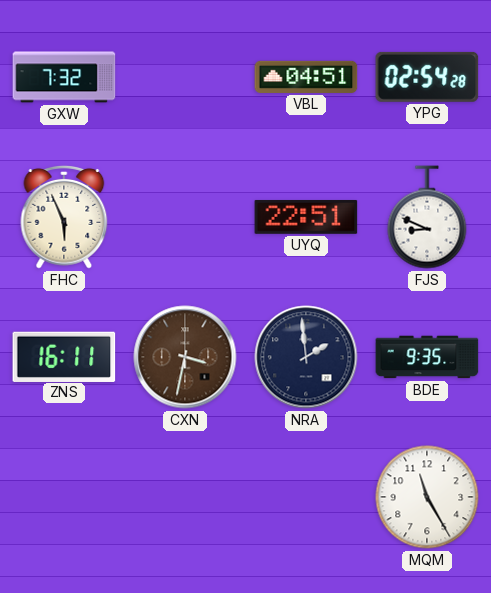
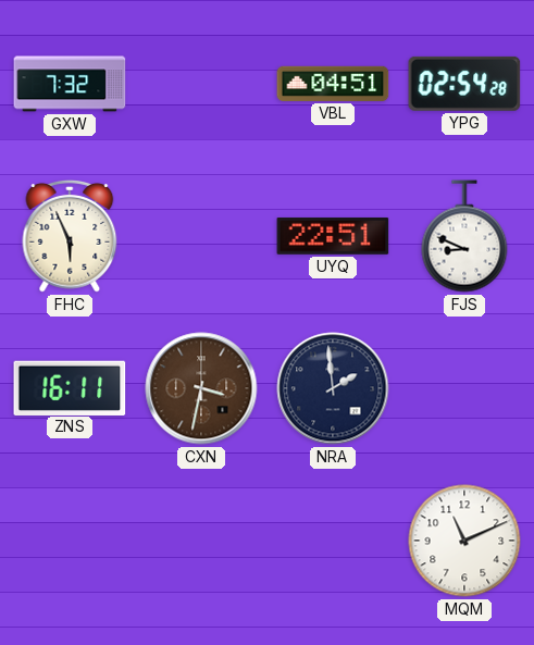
BDE: 9:35 -> none (427, 357)
MQM: 11:25 -> 11:11 (464, 541)
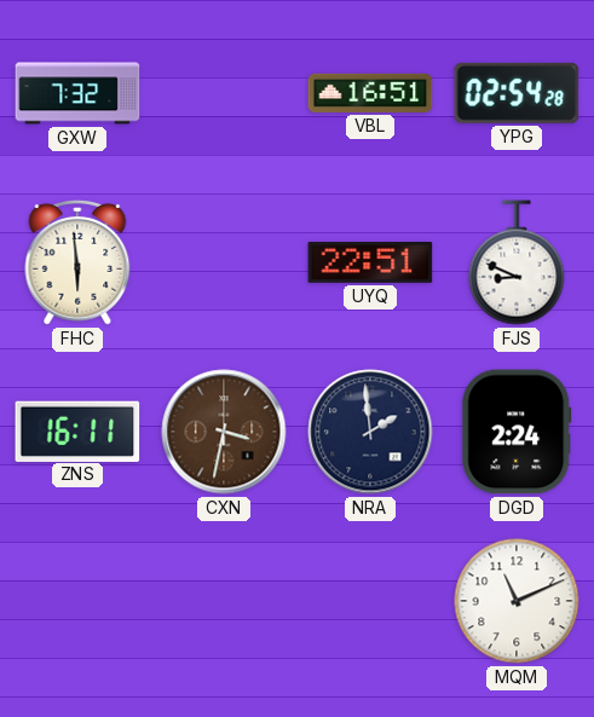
VBL: 04:51 -> 16:51 (370, 93)
FHC: 5:56 -> 5:59 (77, 262)
DGD: none -> 2:24 (517, 432)
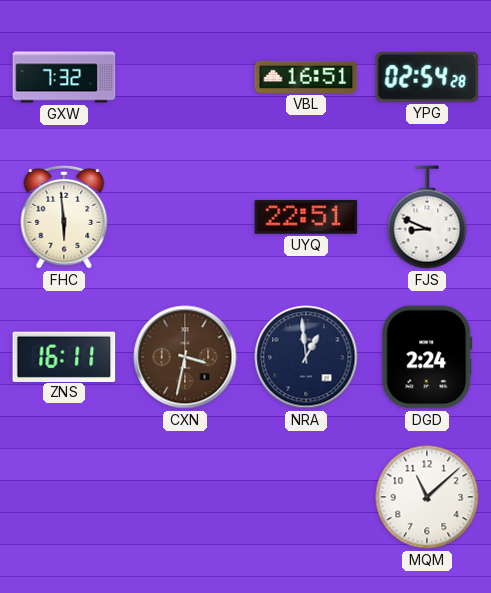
NRA: 1:59 -> 12:59 (306, 357)
MQM: 11:11 -> 11:08 (427, 497)
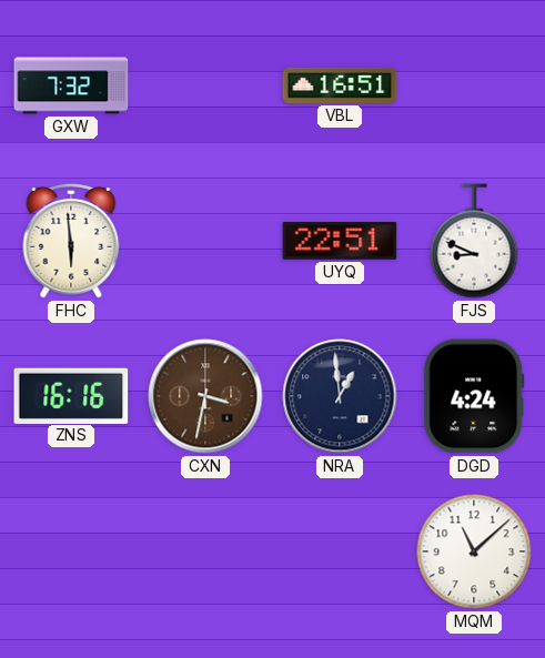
YPG: 02:54 -> none (427, 77)
ZNS: 16:11 -> 16:16 (71, 395)
DGD: 2:24 -> 4:24 (474, 396)
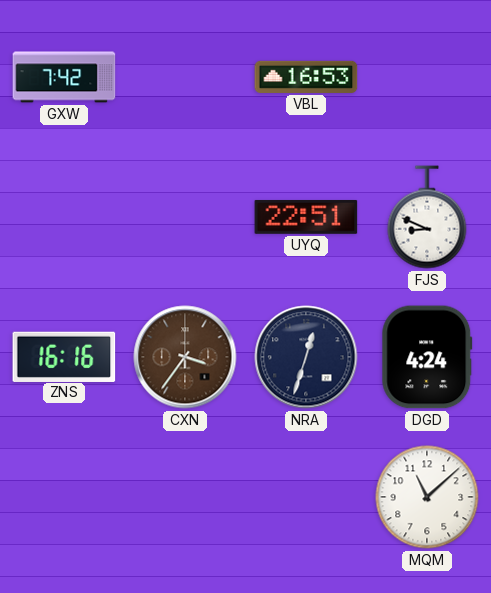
GXW: 7:32 -> 7:42 (64, 77)
VBL: 16:51 -> 16:53 (306, 77)
FHC: 5:59 -> none (71, 241)
CXN: 3:32 -> 3:36 (185, 357)
NRA: 12:59 -> 12:33 (306, 357)
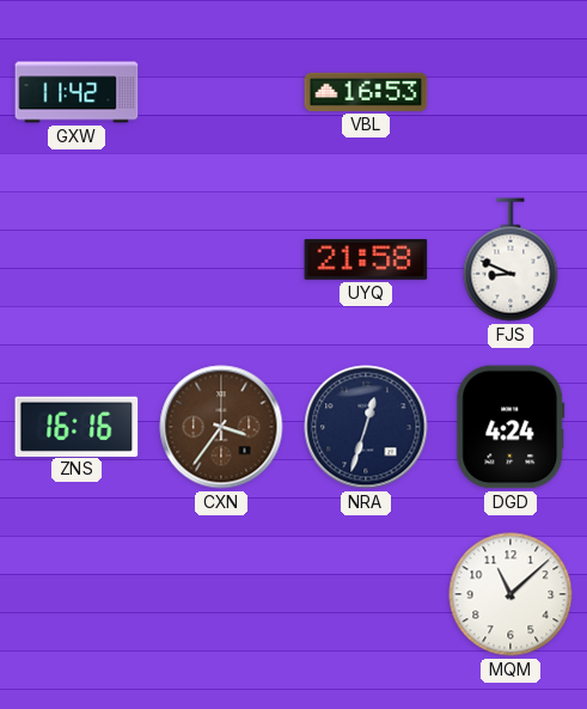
GXW: 7:42 -> 11:42 (77, 92)
UYQ: 22:51 -> 21:58 (366, 259)
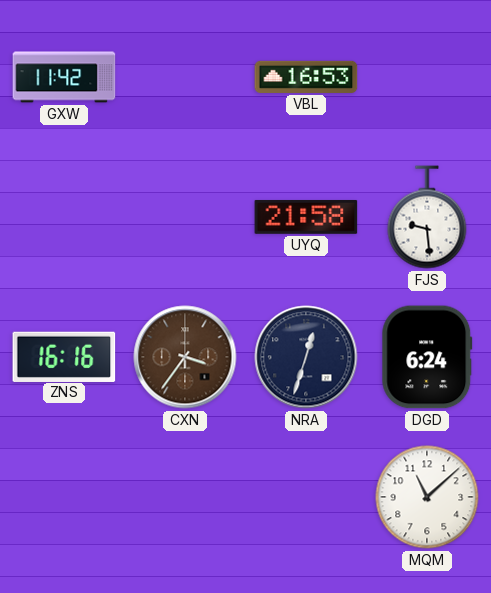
FJS: 8:49 -> 9:29 (427, 217)
DGD: 4:24 -> 6:24 (427, 357)
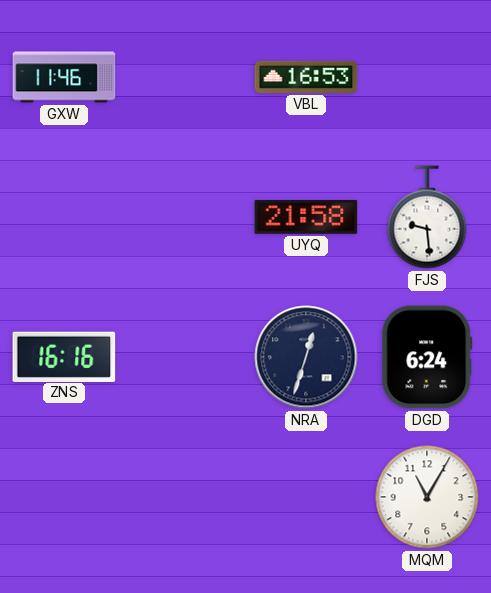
GXW: 11:42 -> 11:46 (64, 77)
CXN: 3:36 -> none (185, 357)
MQM: 11:08 -> 11:05 (427, 497)
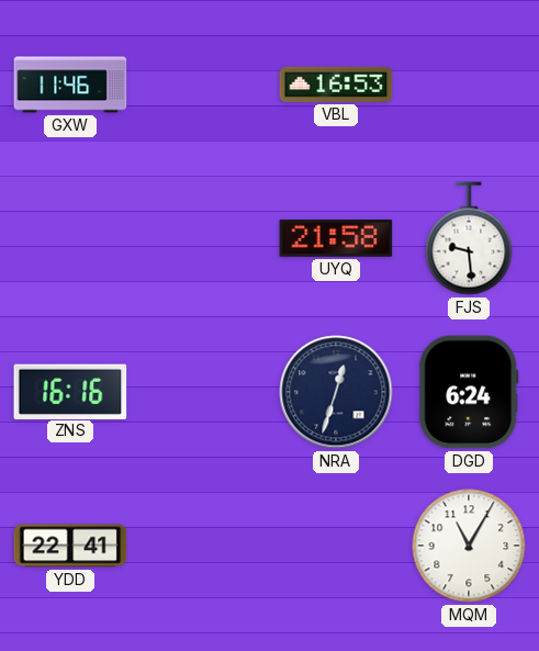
YDD: none -> 22:41 (70, 546)
